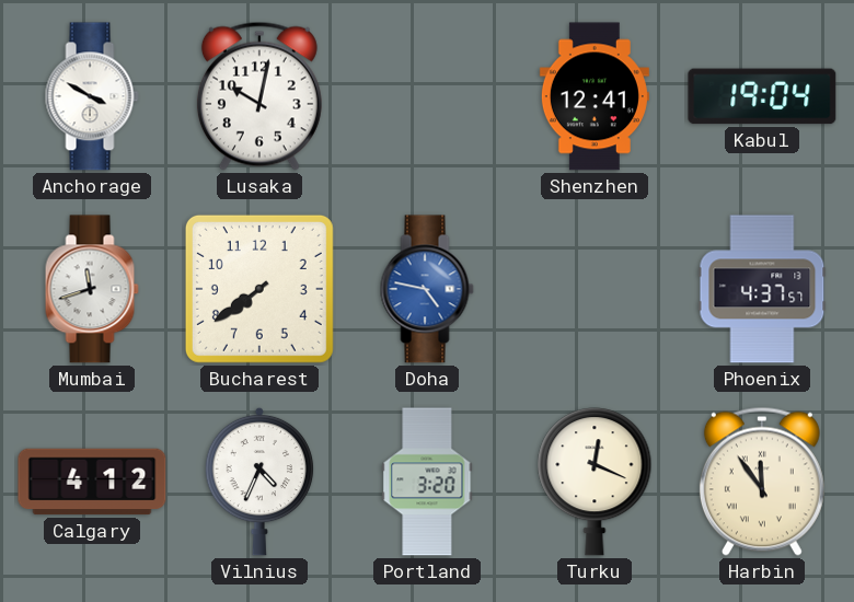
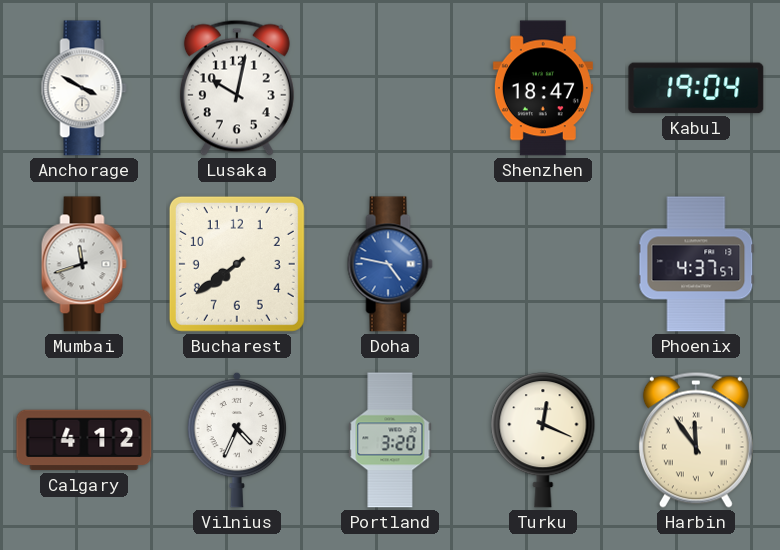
Shenzhen: 12:41 -> 18:47 (543, 88)
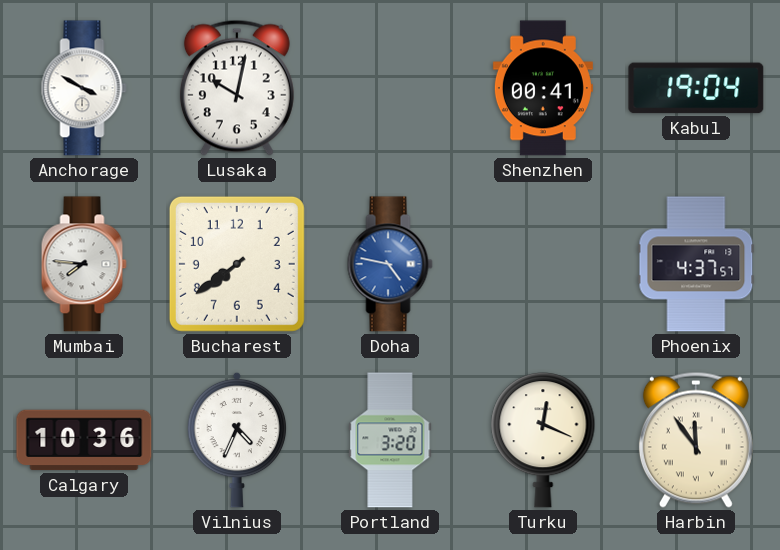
Shenzhen: 18:47 -> 00:41 (543, 88)
Mumbai: 11:42 -> 7:46 (84, 264)
Calgary: 4:12 -> 10:36 (84, 440)
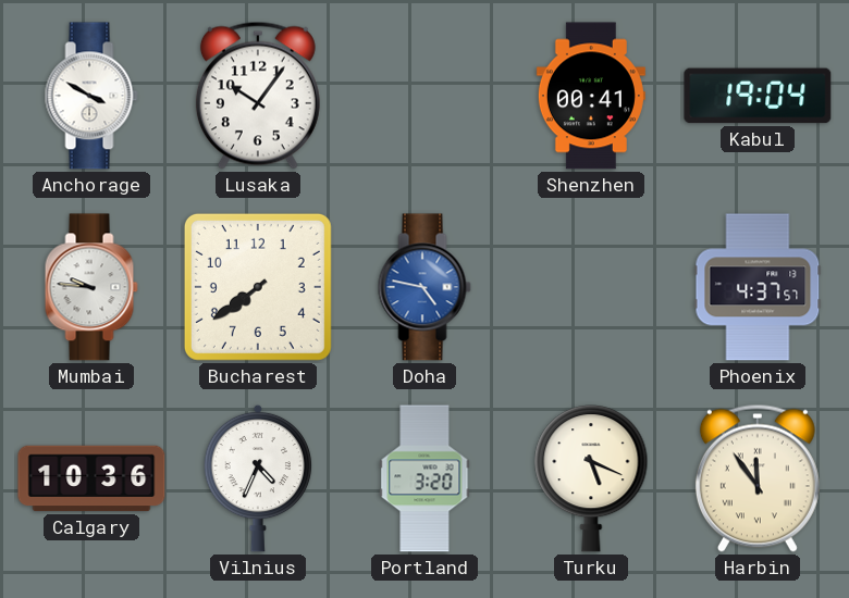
Lusaka: 10:02 -> 10:06 (258, 96)
Mumbai: 7:46 -> 9:46 (91, 287)
Turku: 12:19 -> 5:19 (591, 478)
